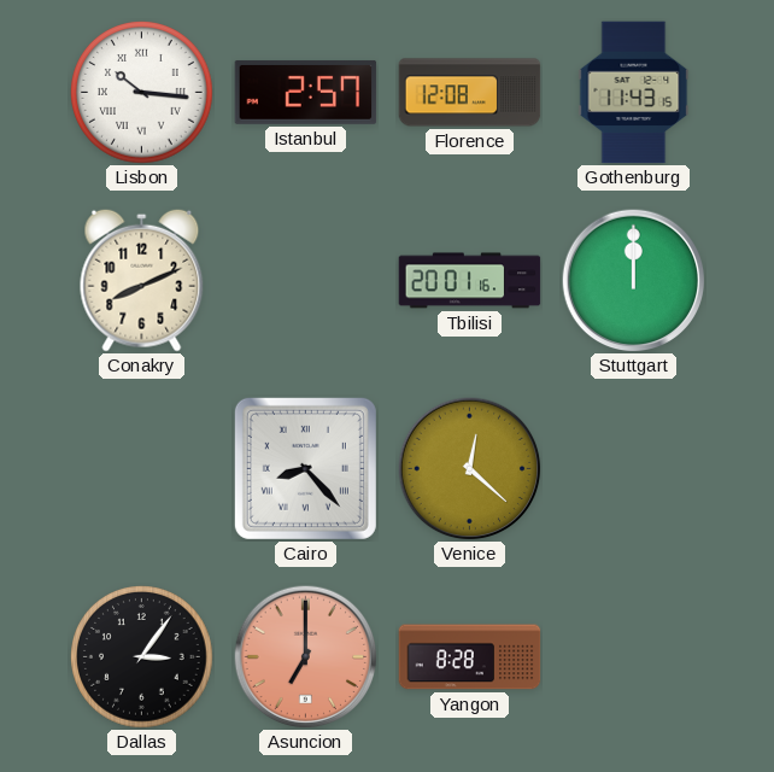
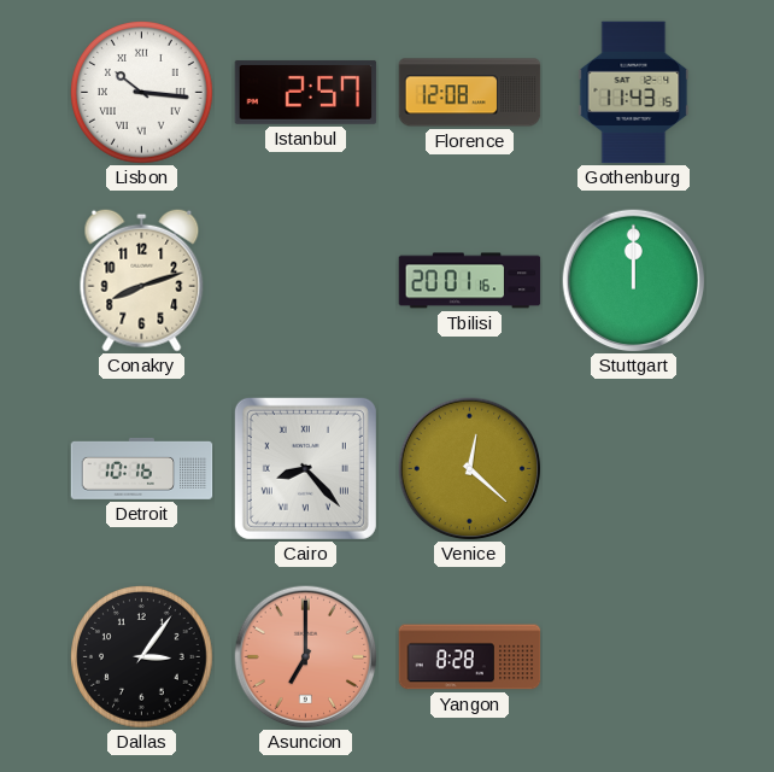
Conakry: 8:11 -> 8:12 (142, 280)
Detroit: none -> 10:16 (142, 468)
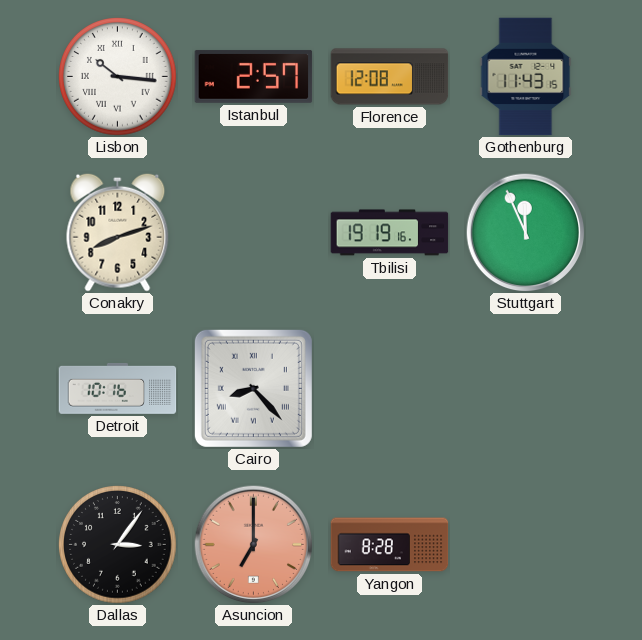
Tbilisi: 20:01 -> 19:19 (390, 233)
Stuttgart: 12:00 -> 11:56 (525, 232)
Venice: 12:22 -> none (469, 468)
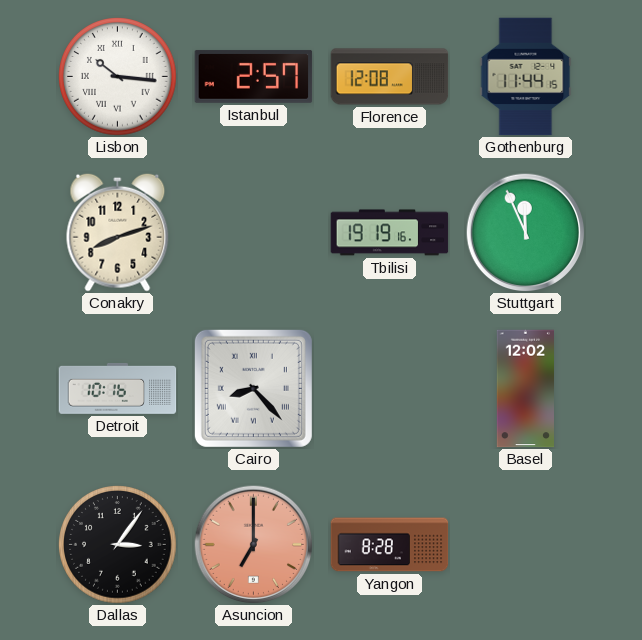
Gothenburg: 11:43 -> 11:44 (526, 77)
Basel: none -> 12:02 (525, 389)
